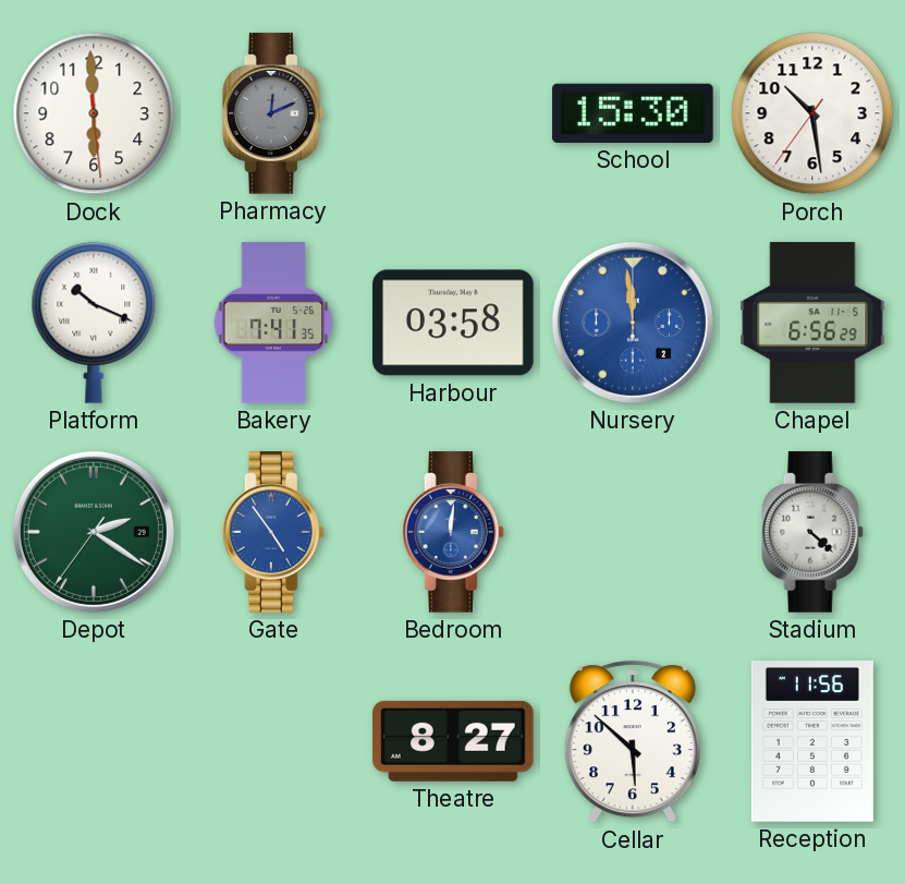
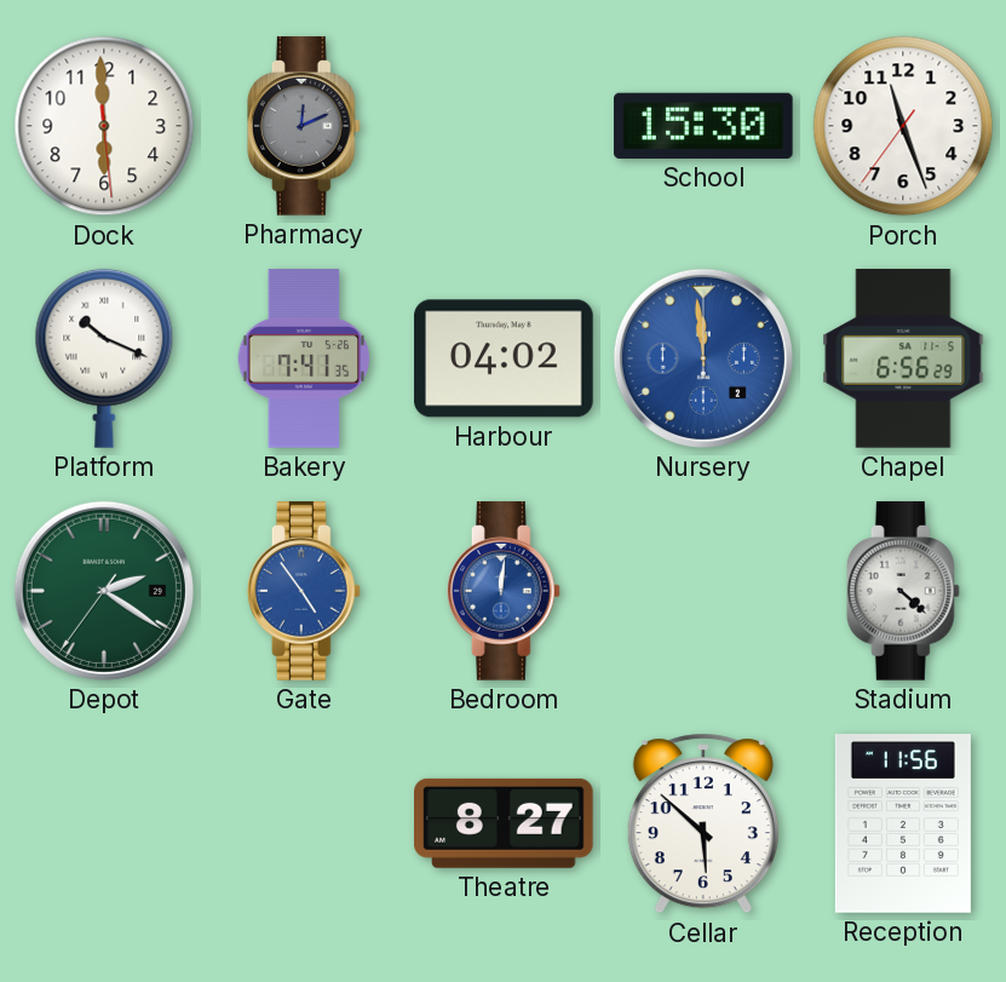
Porch: 10:28 -> 11:26 (903, 126)
Harbour: 03:58 -> 04:02 (504, 358)
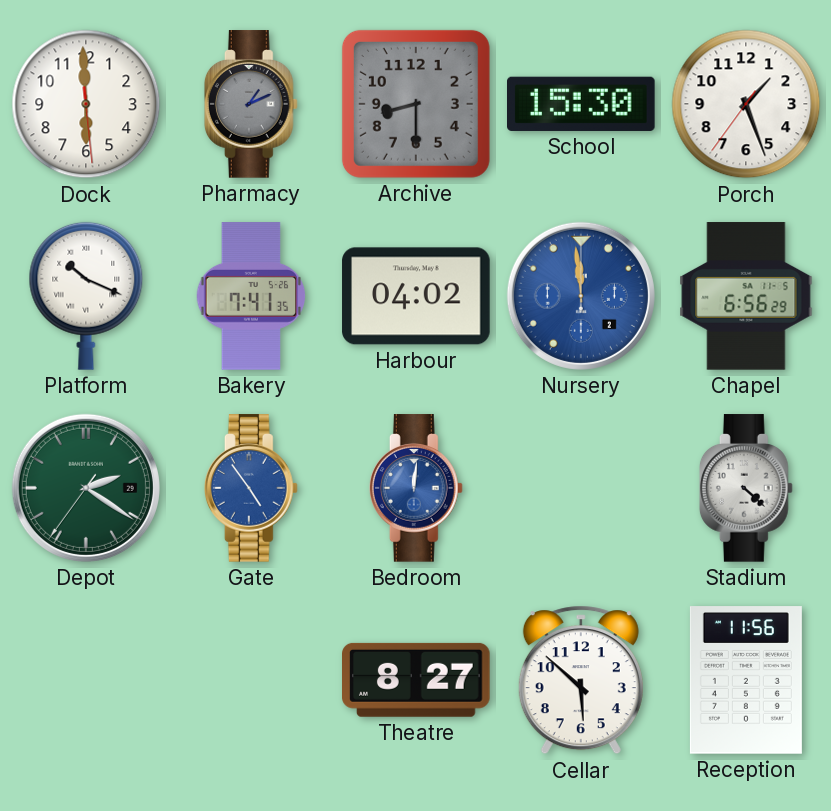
Pharmacy: 12:11 -> 1:11 (251, 104)
Archive: none -> 8:30 (416, 104)
Porch: 11:26 -> 1:26 (746, 104)
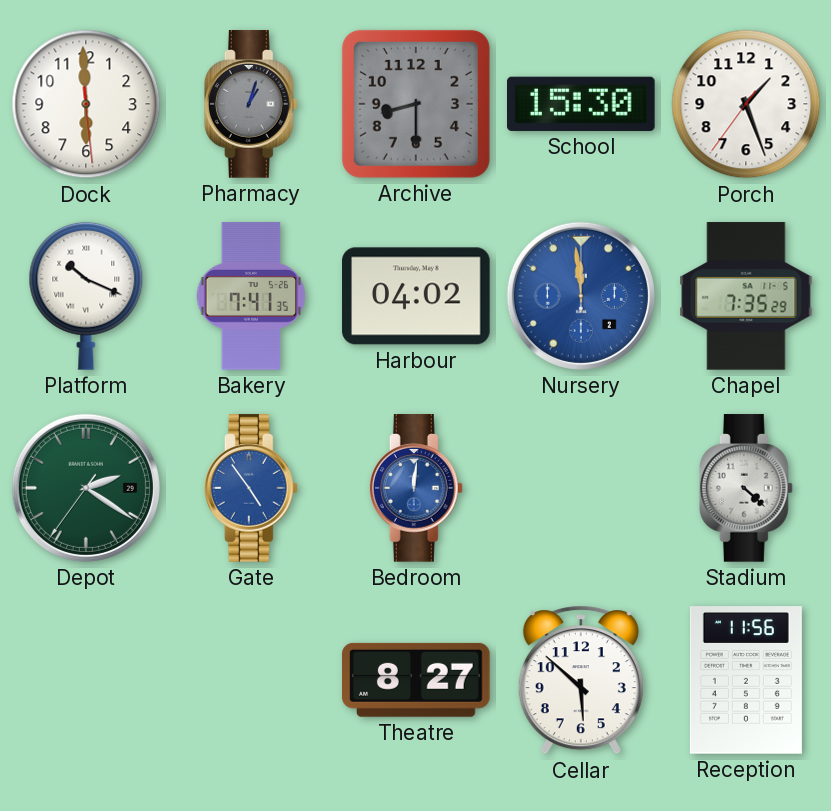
Pharmacy: 1:11 -> 1:03 (251, 104)
Chapel: 6:56 -> 7:35 (746, 296)
